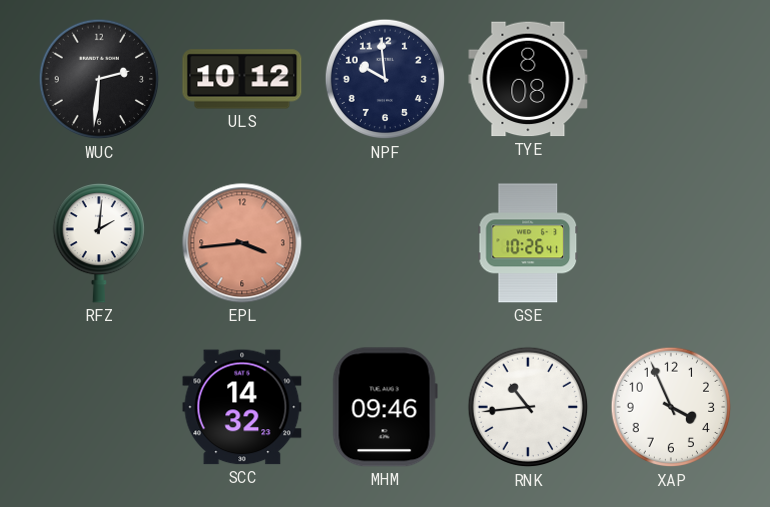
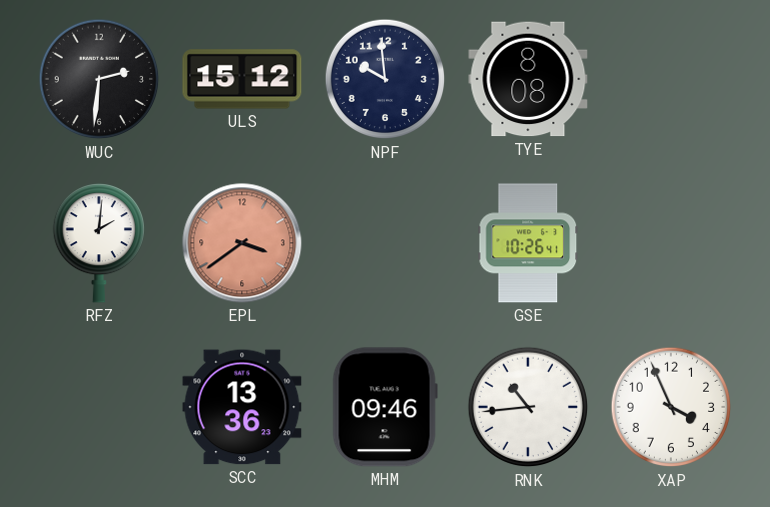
ULS: 10:12 -> 15:12 (242, 79)
EPL: 3:44 -> 3:39 (242, 243)
SCC: 14:32 -> 13:36 (242, 407)
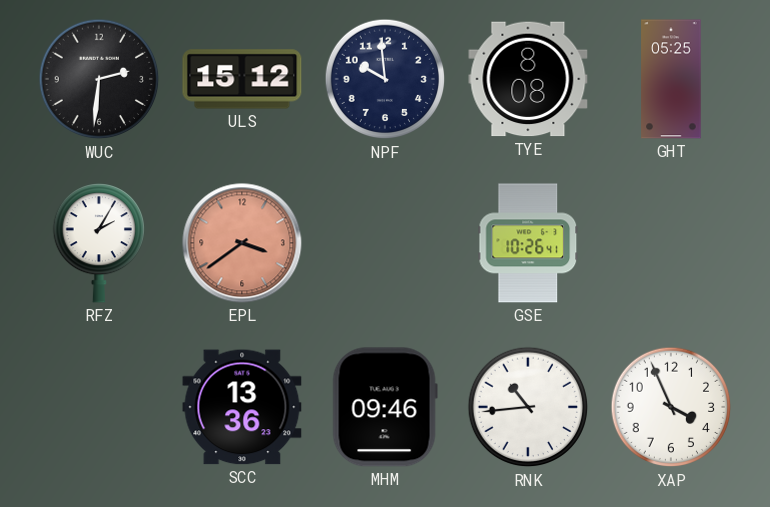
GHT: none -> 05:25 (671, 79)
RFZ: 2:01 -> 2:05 (98, 243)
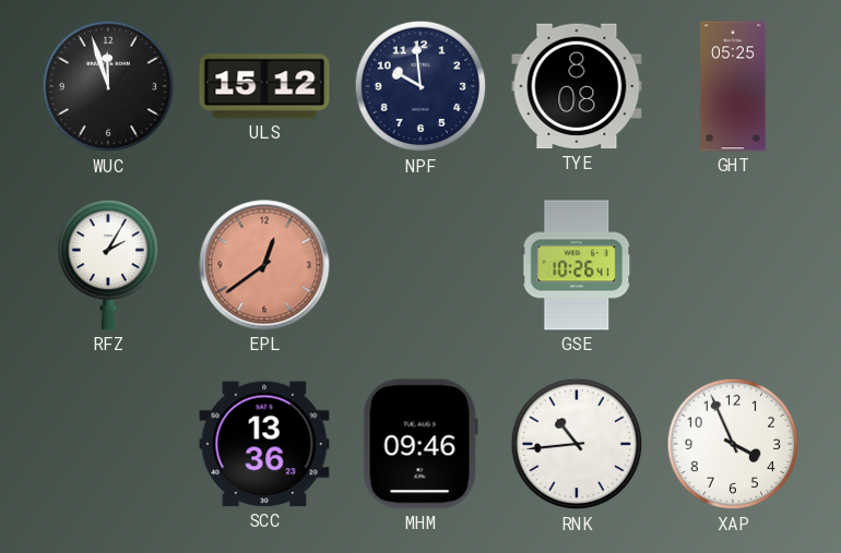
WUC: 2:31 -> 11:57 (108, 86)
EPL: 3:39 -> 12:39 (264, 265)
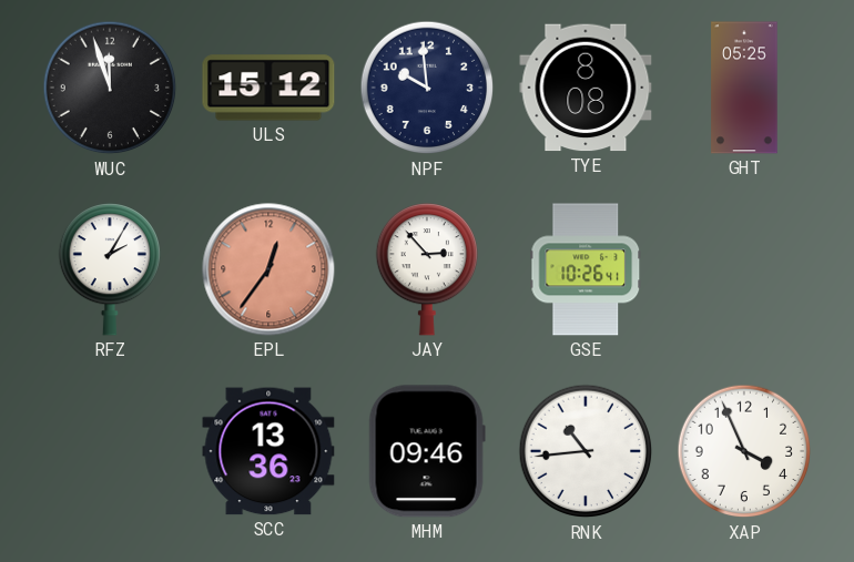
EPL: 12:39 -> 12:36 (268, 269)
JAY: none -> 2:53 (426, 269)
